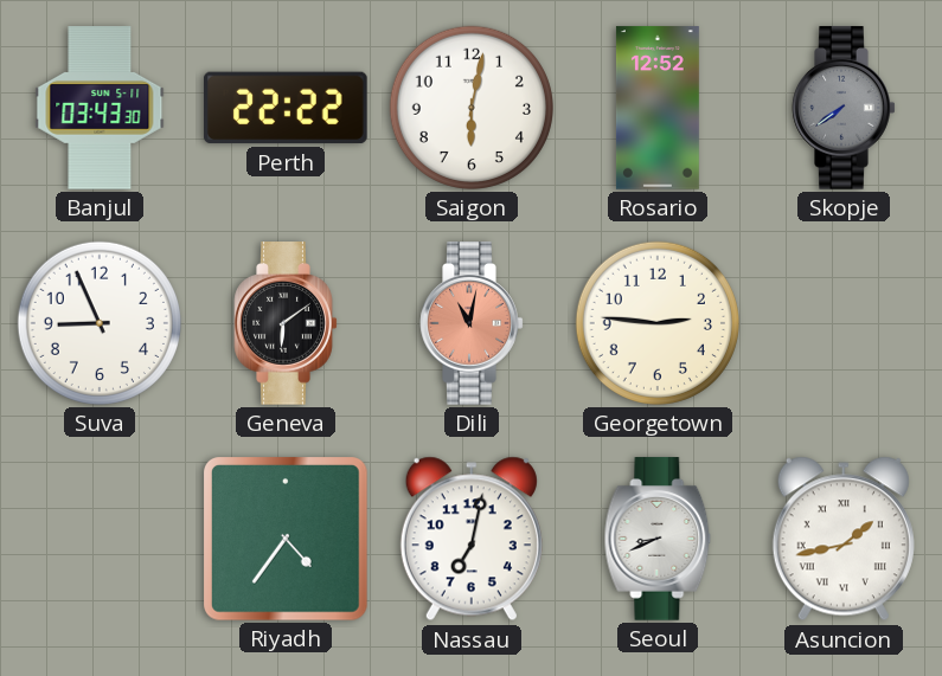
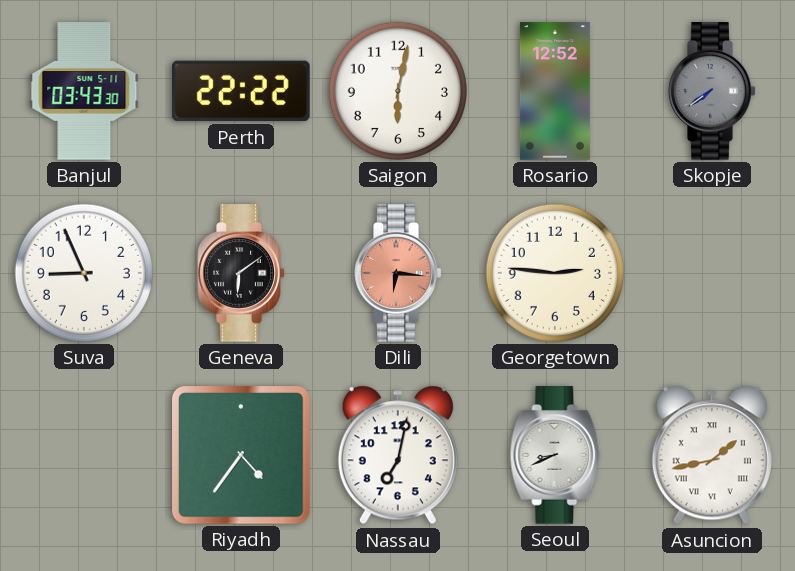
Dili: 11:02 -> 6:16 (398, 273)
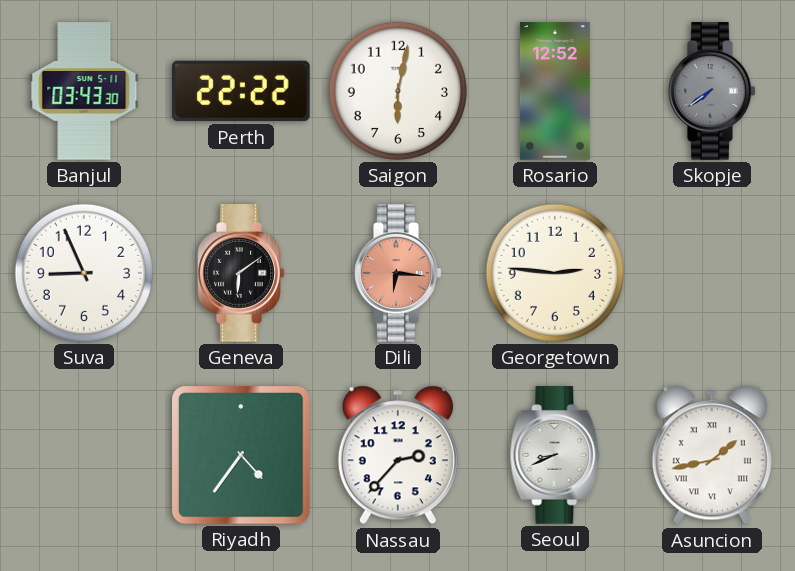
Nassau: 7:02 -> 2:37 (398, 455)
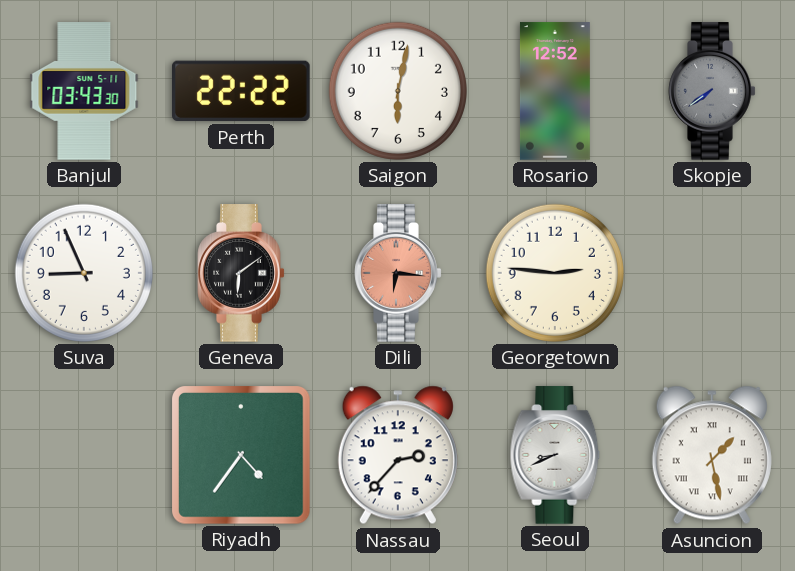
Asuncion: 1:43 -> 1:28 (712, 455)
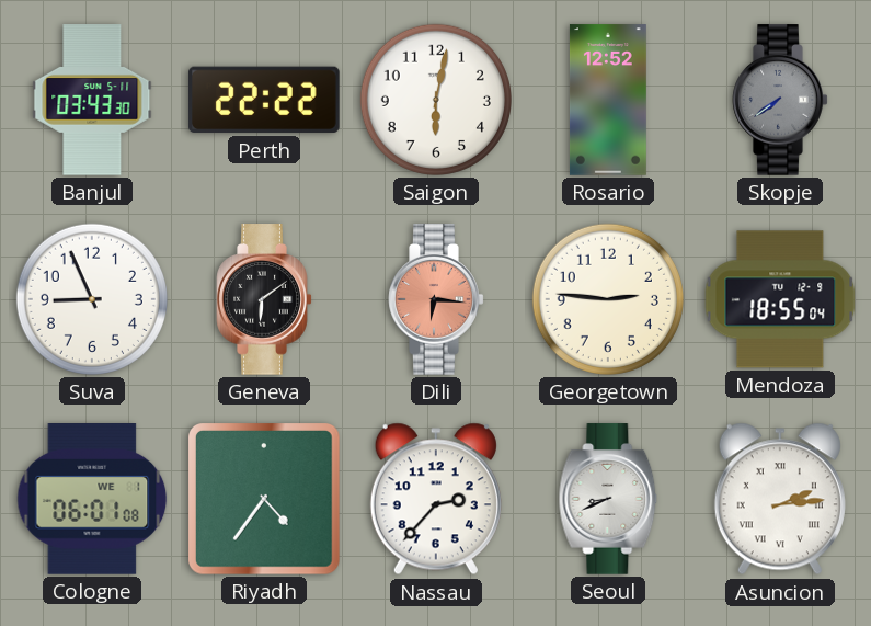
Mendoza: none -> 18:55 (780, 299)
Cologne: none -> 06:01 (92, 500)
Asuncion: 1:28 -> 2:14 (780, 499)
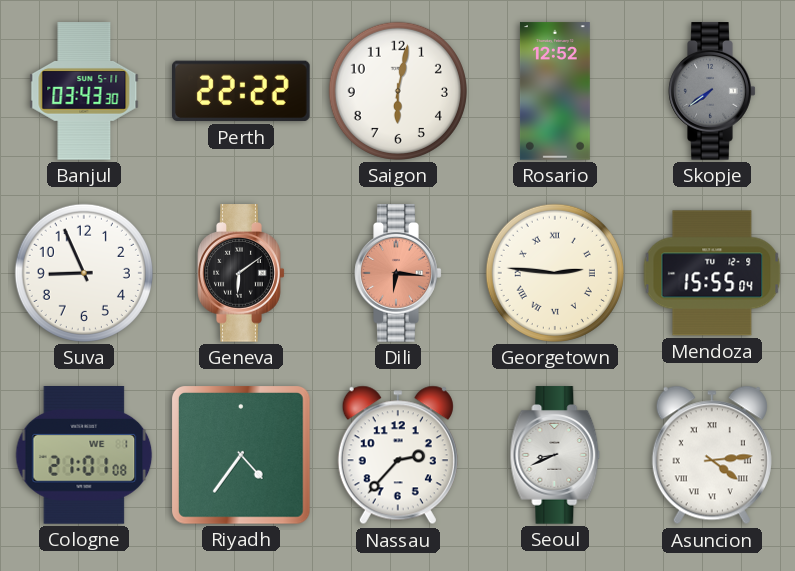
Georgetown numerals: Arabic -> Roman (555, 273)
Mendoza: 18:55 -> 15:55 (712, 273)
Cologne: 06:01 -> 21:01 (84, 456)
Asuncion: 2:14 -> 4:14 (712, 455)
